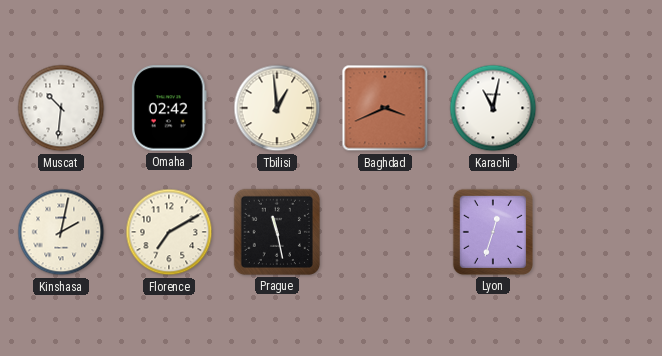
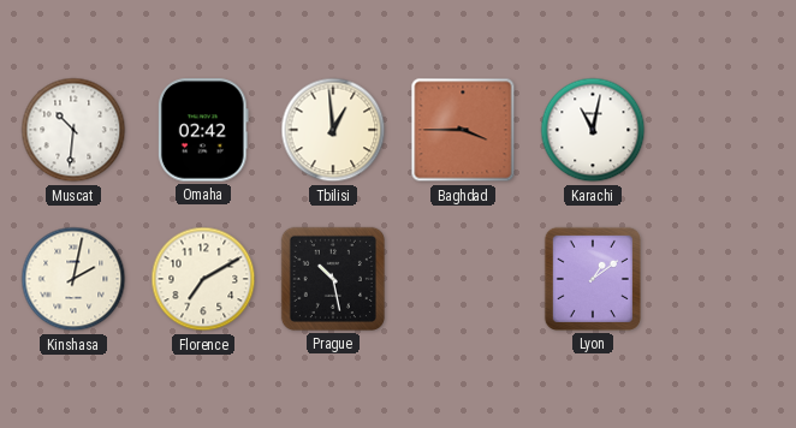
Baghdad: 3:41 -> 3:45 (463, 130)
Prague: 11:28 -> 10:28 (333, 279)
Lyon: 12:33 -> 1:09 (593, 279)
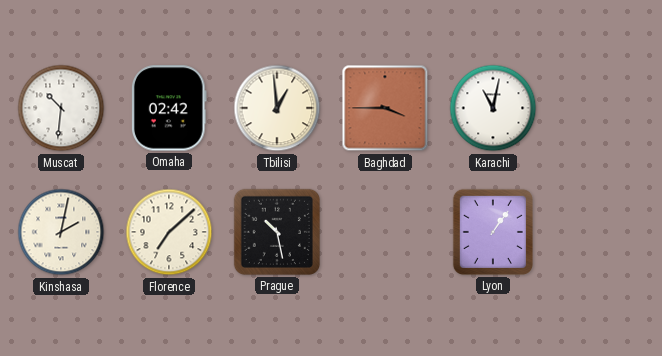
Florence: 7:10 -> 7:08 (169, 232)
Lyon: 1:09 -> 1:06 (493, 232)
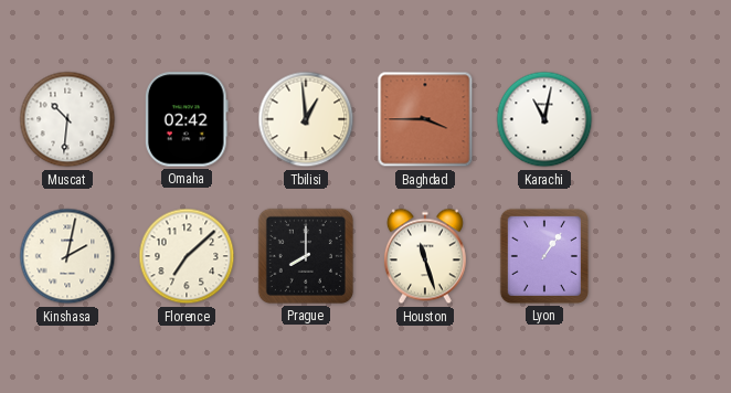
Prague: 10:28 -> 8:00 (306, 256)
Houston: none -> 11:27 (425, 256)
